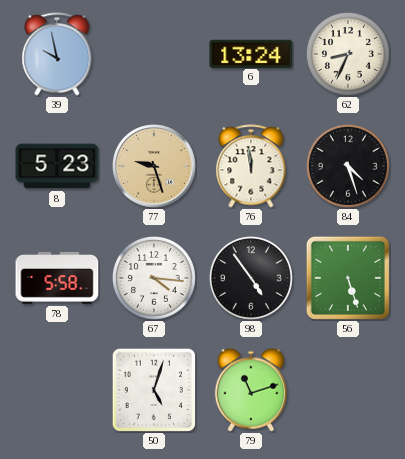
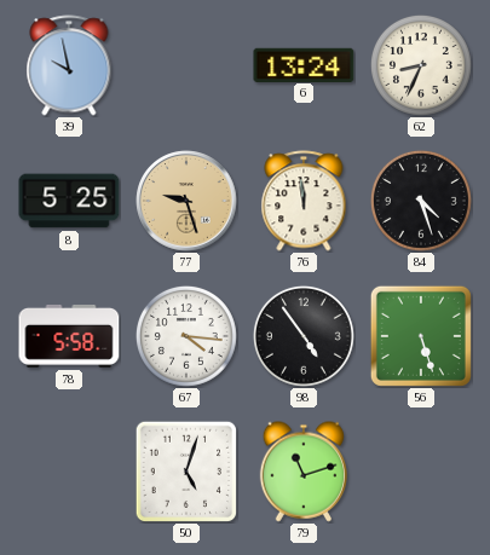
8: 5:23 -> 5:25 (69, 201)
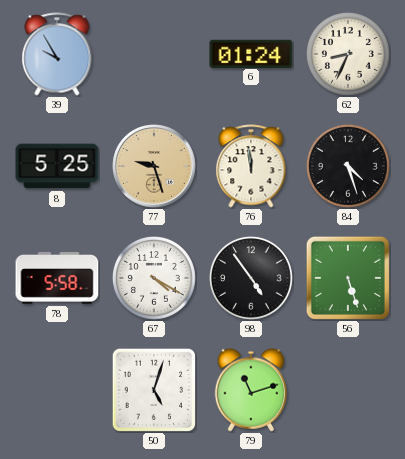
39: 9:58 -> 9:55 (57, 54)
6: 13:24 -> 01:24 (251, 53)
67: 4:16 -> 4:20 (154, 278)
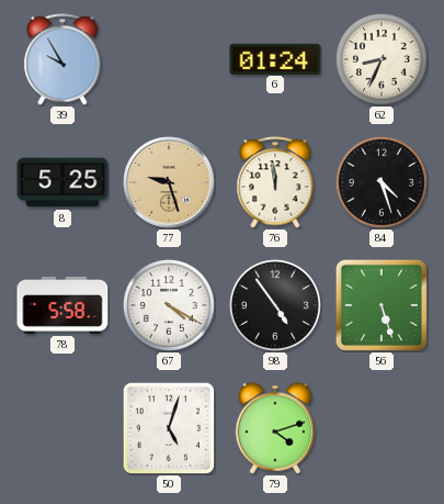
79: 11:12 -> 4:12 (275, 428)
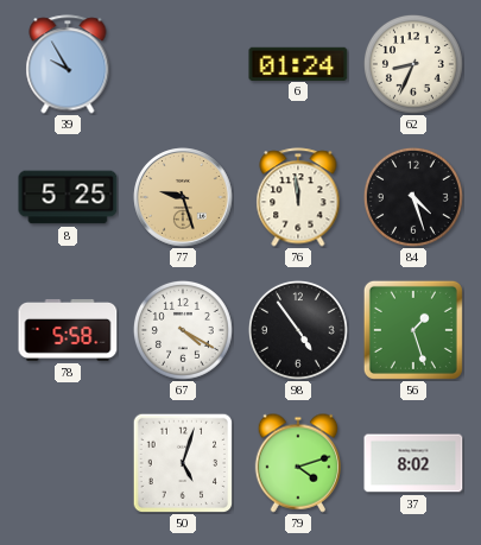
56: 5:27 -> 1:27 (413, 330)
37: none -> 8:02 (413, 463)
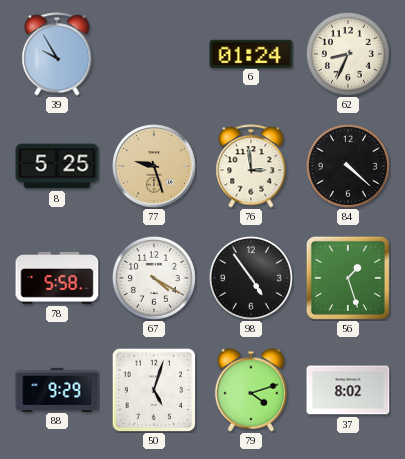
76: 11:59 -> 2:59 (251, 166)
84: 4:27 -> 4:22 (348, 166)
88: none -> 9:29 (57, 389)
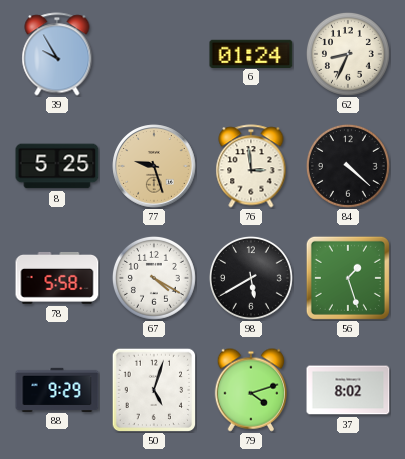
98: 4:54 -> 5:40 (251, 278)
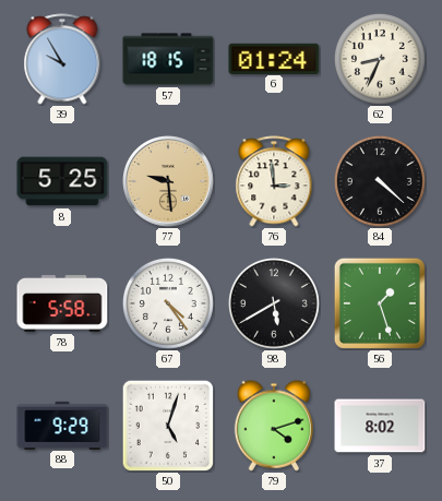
57: none -> 18:15 (168, 59)
77: 9:27 -> 9:29 (168, 181)
67: 4:20 -> 4:24 (168, 303)
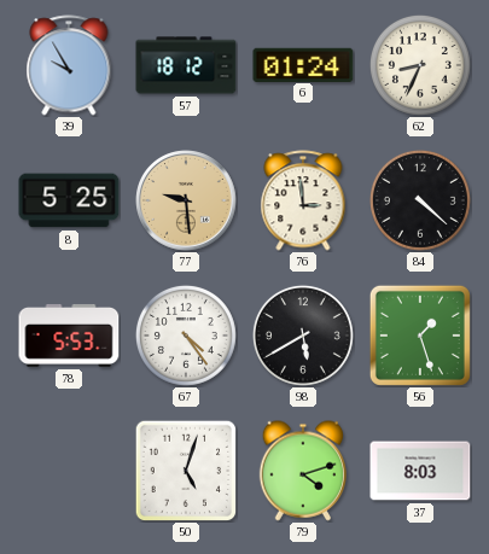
57: 18:15 -> 18:12 (186, 65)
78: 5:58 -> 5:53 (69, 336)
88: 9:29 -> none (62, 425)
37: 8:02 -> 8:03 (420, 471)
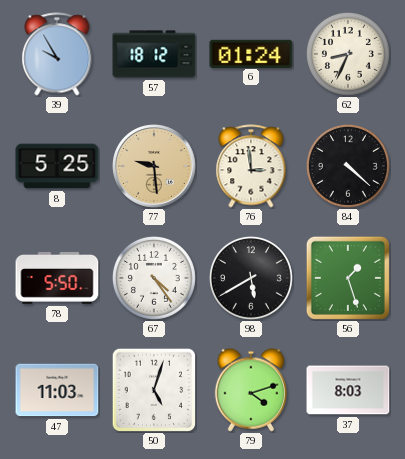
78: 5:53 -> 5:50 (57, 278)
47: none -> 11:03 (57, 390)
